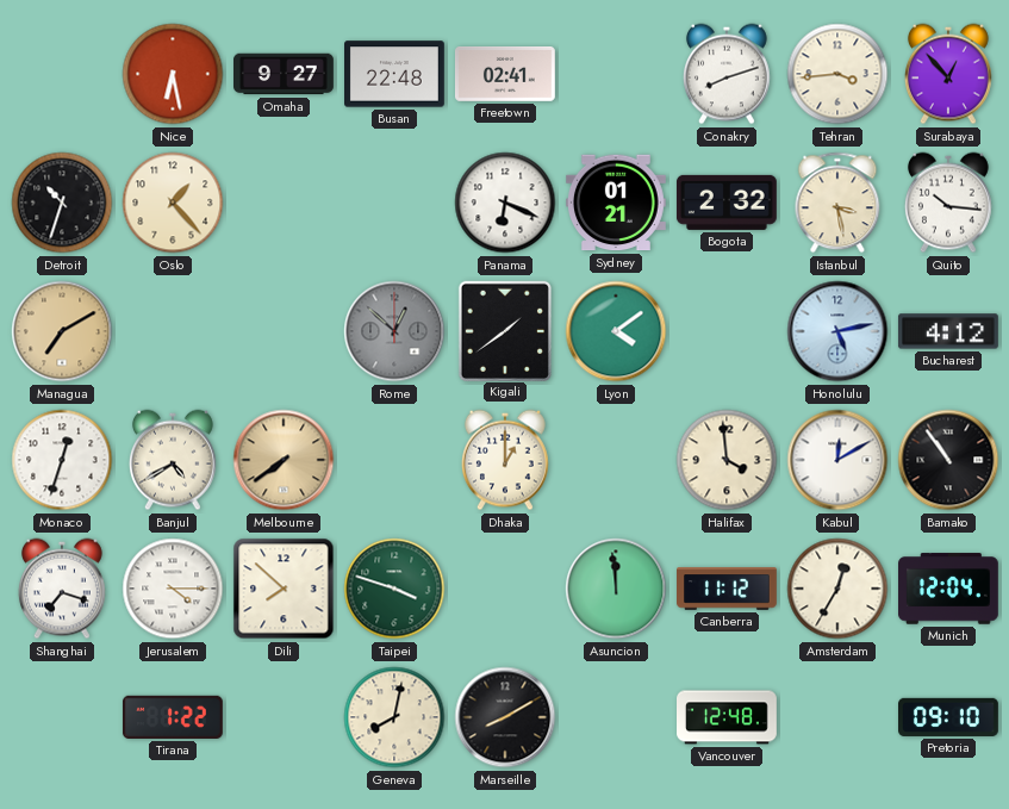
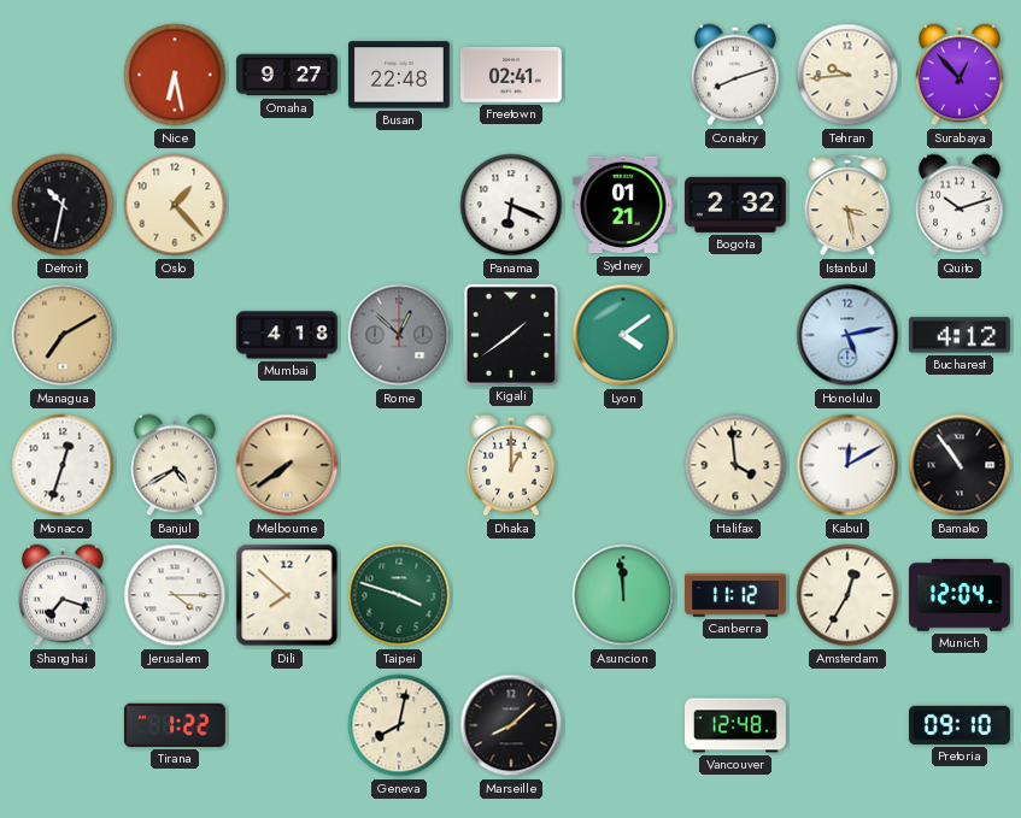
Tehran: 3:44 -> 9:44 (847, 75)
Detroit: 10:33 -> 10:32 (63, 205)
Quito: 10:16 -> 10:12 (960, 205)
Mumbai: none -> 4:18 (288, 335)
Marseille: 8:10 -> 8:08 (511, 725)
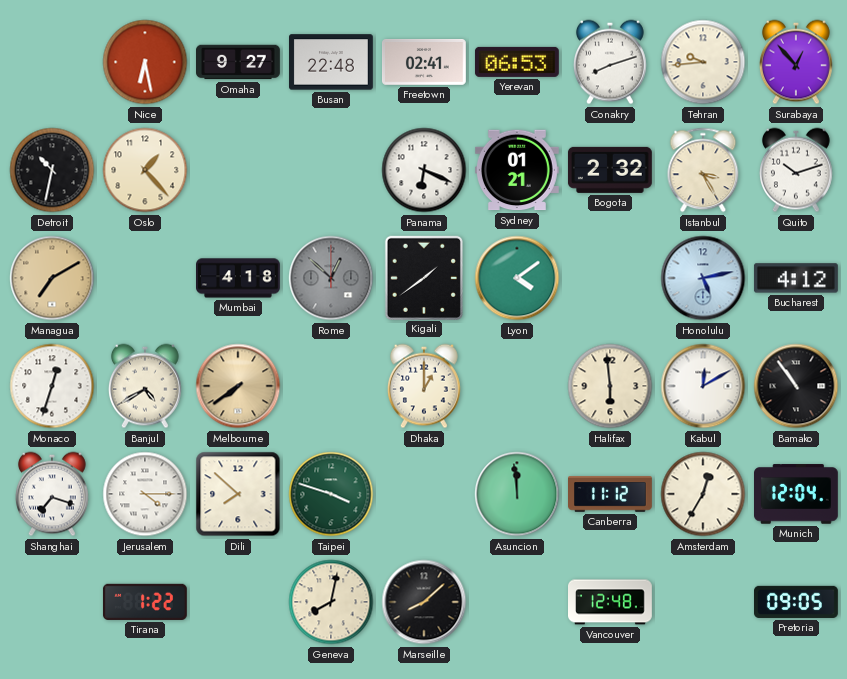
Yerevan: none -> 06:53 (517, 62)
Istanbul: 3:28 -> 3:25 (703, 170)
Halifax: 3:59 -> 5:59 (610, 386)
Pretoria: 09:10 -> 09:05 (797, 602)
